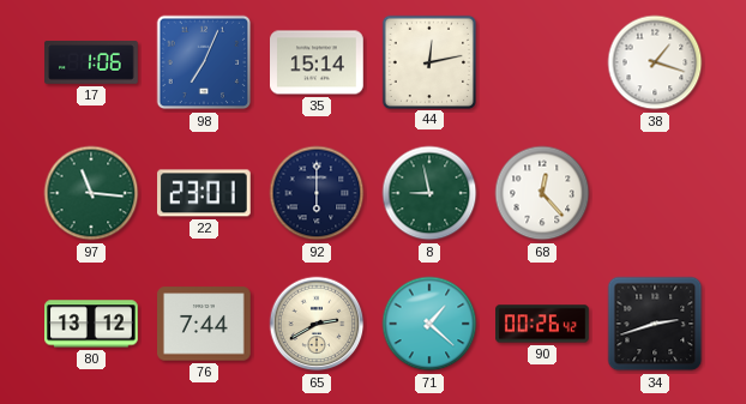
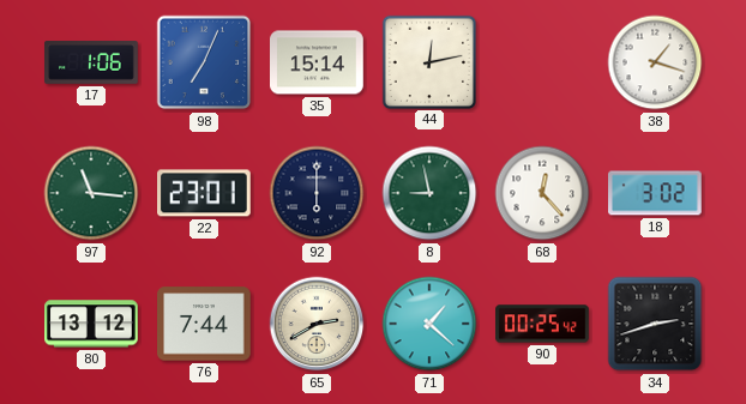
18: none -> 3:02 (656, 193)
90: 00:26 -> 00:25 (542, 324)
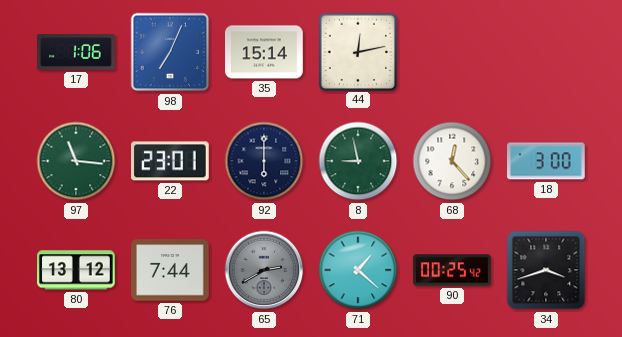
38: 1:18 -> none (655, 62)
18: 3:02 -> 3:00 (547, 161)
65 dial: cream -> grey (264, 270)
34: 2:42 -> 3:42 (546, 270)
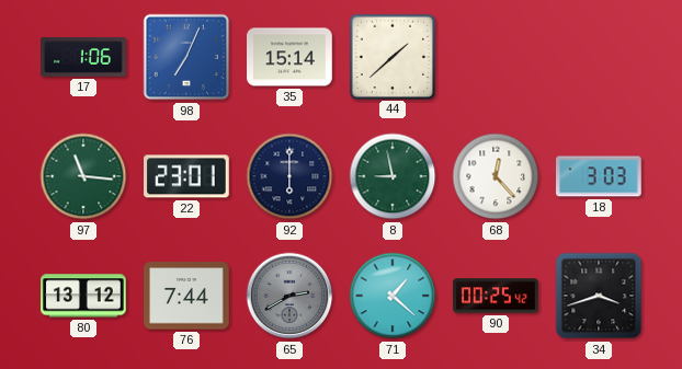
44: 12:13 -> 1:38 (391, 56)
18: 3:00 -> 3:03 (600, 176)
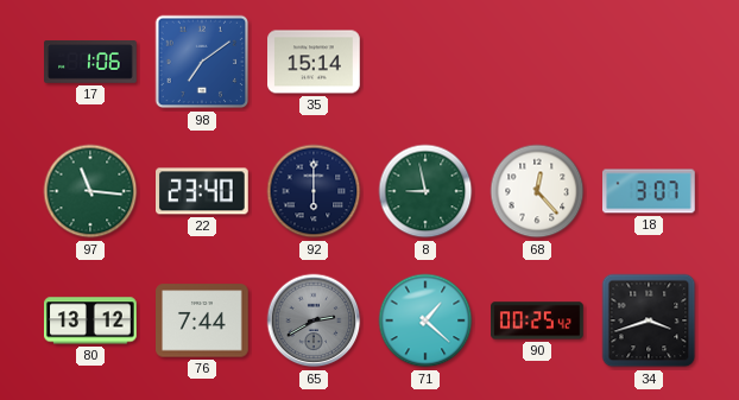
98: 7:04 -> 7:09 (202, 62)
44: 1:38 -> none (391, 56)
22: 23:01 -> 23:40 (203, 191)
18: 3:03 -> 3:07 (650, 191)
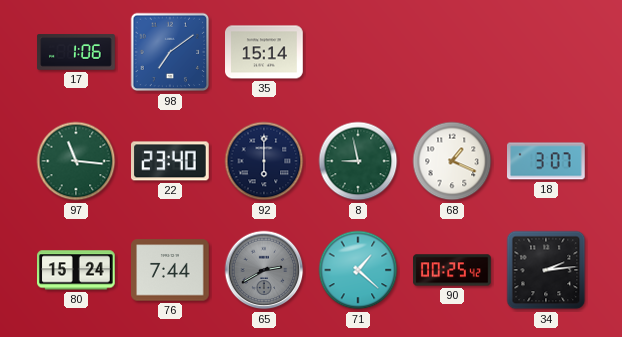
68: 12:23 -> 1:19 (452, 161)
80: 13:12 -> 15:24 (77, 270)
34: 3:42 -> 2:14 (546, 270)
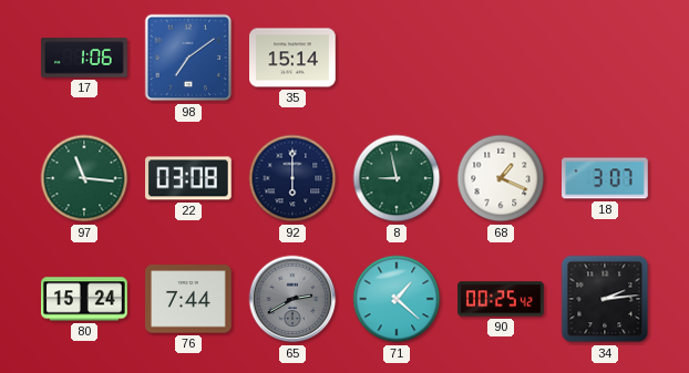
22: 23:40 -> 03:08 (189, 178)
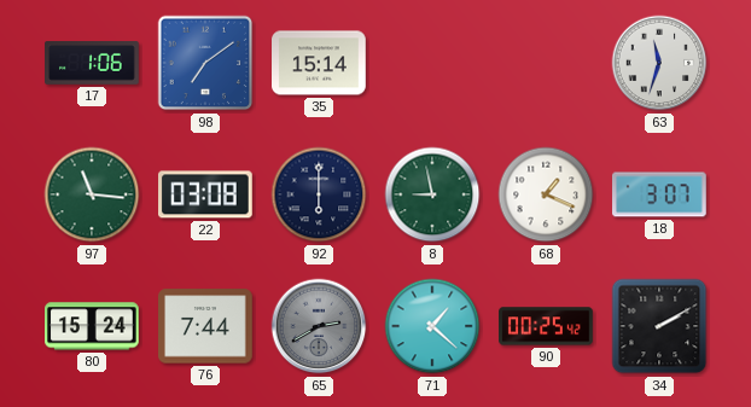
63: none -> 11:33 (659, 63)
34: 2:14 -> 2:10 (659, 326)
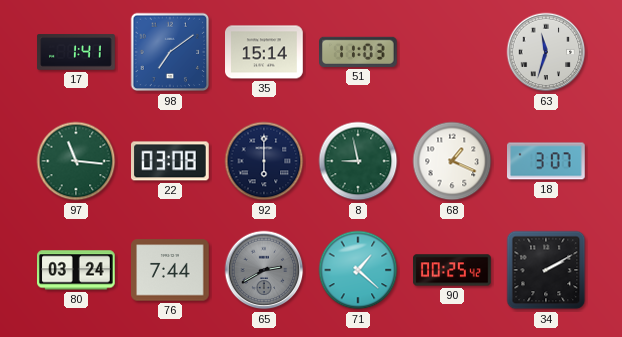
17: 1:06 -> 1:41 (76, 52)
51: none -> 11:03 (359, 52)
80: 15:24 -> 03:24 (77, 270)
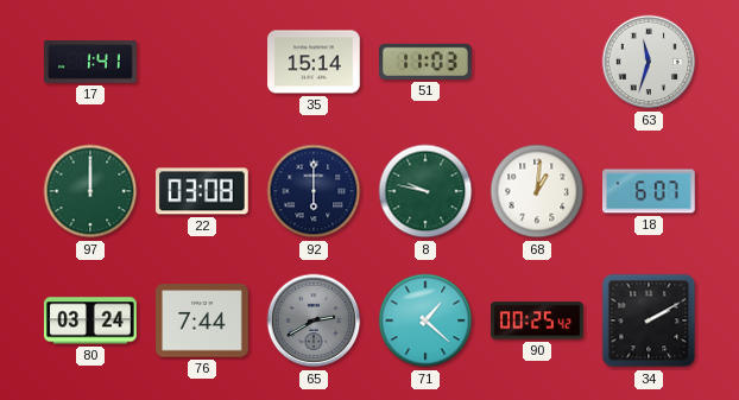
98: 7:09 -> none (170, 52)
97: 11:16 -> 12:00 (90, 191)
8: 8:58 -> 9:47 (425, 191)
68: 1:19 -> 1:01 (537, 191)
18: 3:07 -> 6:07 (650, 191)
